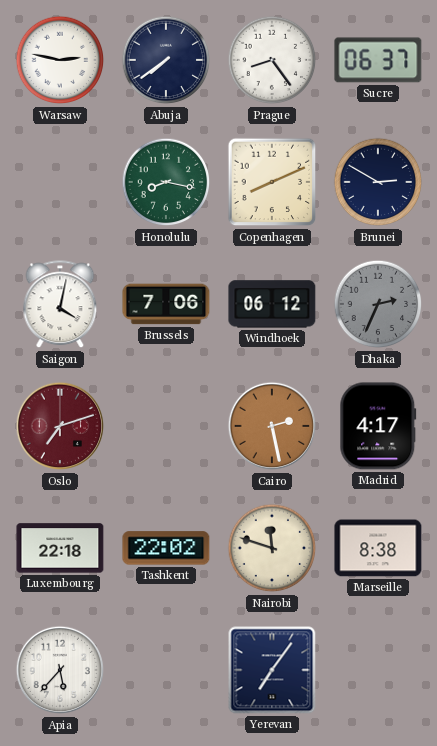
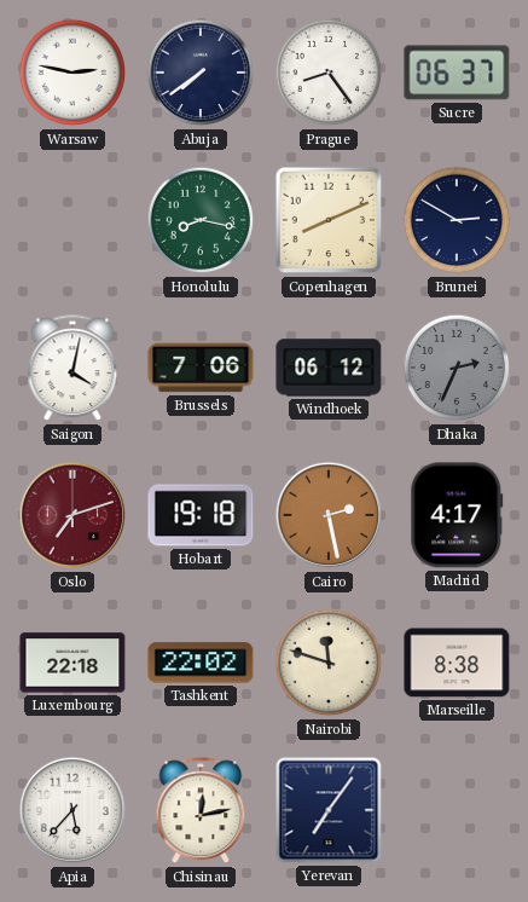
Hobart: none -> 19:18 (201, 515)
Chisinau: none -> 12:13 (201, 811)
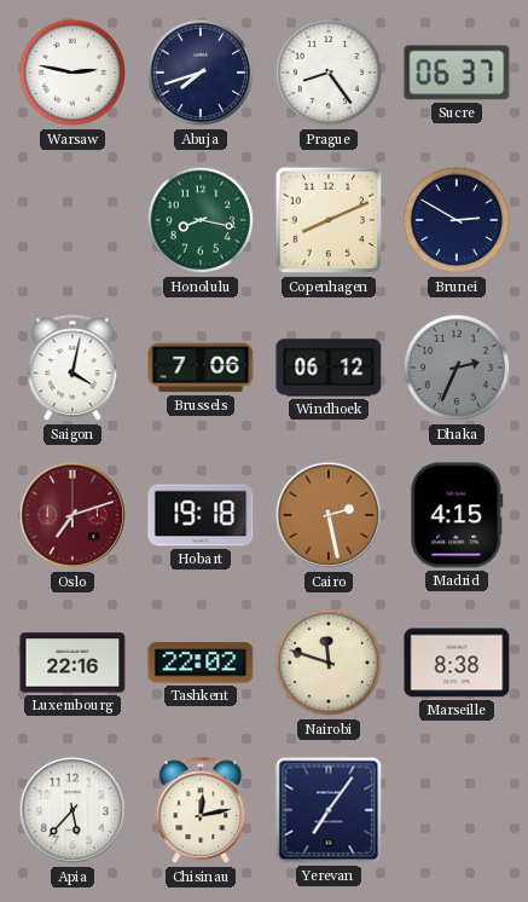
Abuja: 7:39 -> 7:42 (201, 73)
Madrid: 4:17 -> 4:15 (457, 515)
Luxembourg: 22:18 -> 22:16 (72, 663)
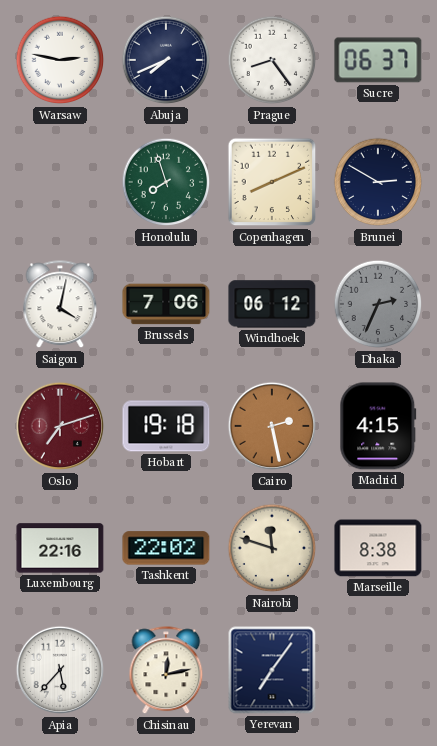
Abuja: 7:42 -> 7:41 (166, 60)
Honolulu: 8:17 -> 7:57 (166, 182)
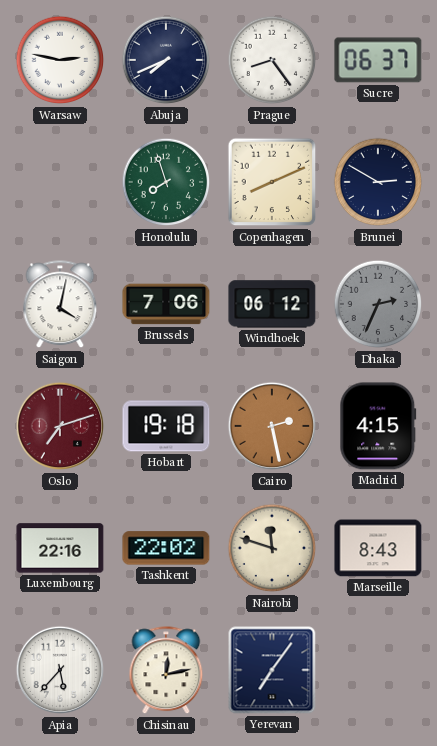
Marseille: 8:38 -> 8:43 (378, 548)
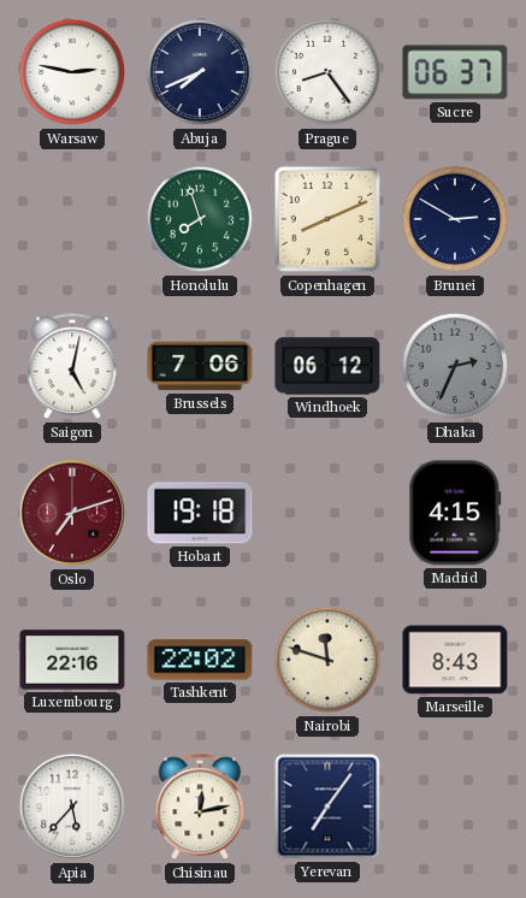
Saigon: 4:02 -> 5:02 (72, 367)
Cairo: 2:28 -> none (272, 426)
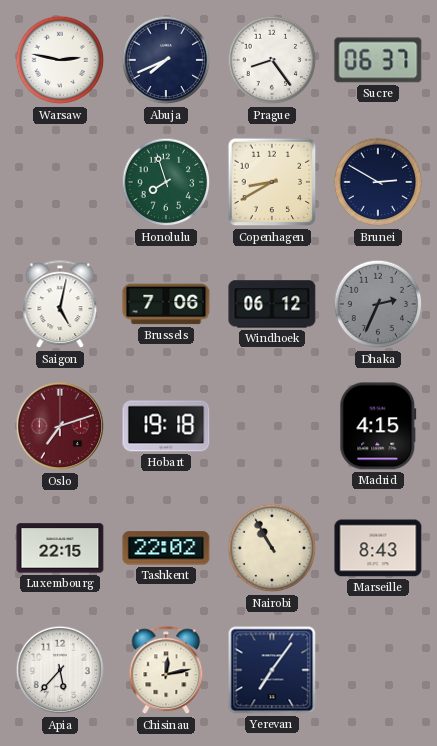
Copenhagen: 8:11 -> 8:40 (272, 182)
Luxembourg: 22:16 -> 22:15 (60, 548)
Nairobi: 11:48 -> 10:55 (272, 548)
